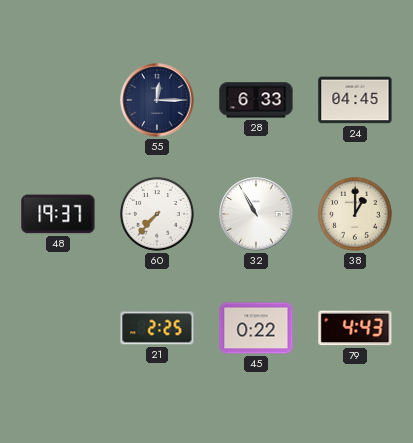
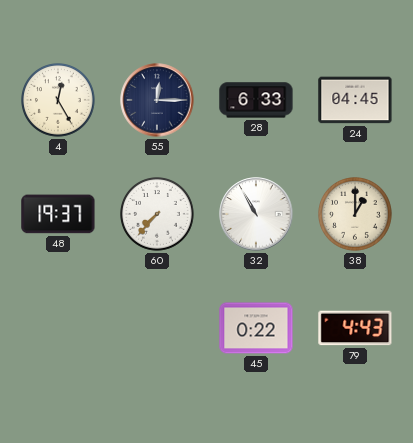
4: none -> 12:25 (59, 101)
21: 2:25 -> none (157, 328)
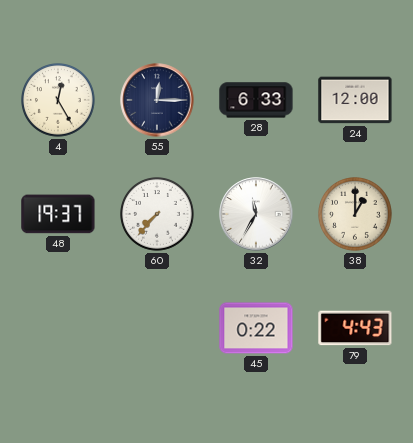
24: 04:45 -> 12:00 (355, 100)
32: 10:55 -> 11:35 (256, 214)
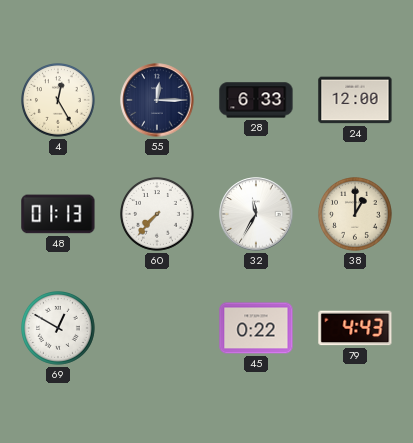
48: 19:37 -> 01:13 (58, 214)
69: none -> 12:50 (59, 329)
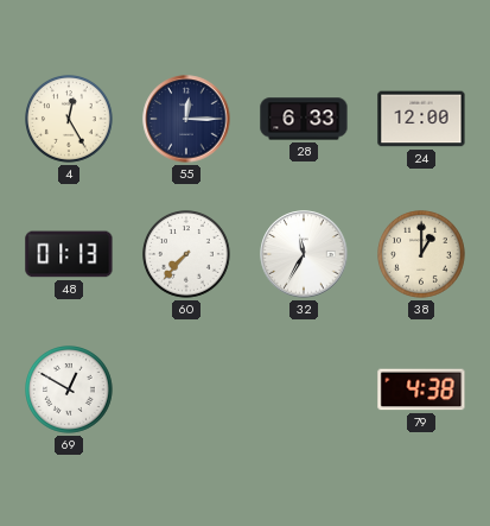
45: 0:22 -> none (256, 328)
79: 4:43 -> 4:38 (421, 389)
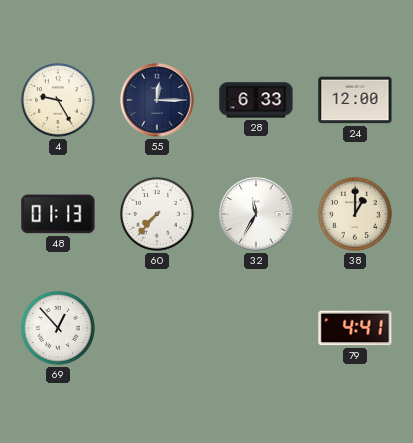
4: 12:25 -> 9:25 (59, 101)
69: 12:50 -> 12:53 (59, 329)
79: 4:38 -> 4:41 (355, 328)
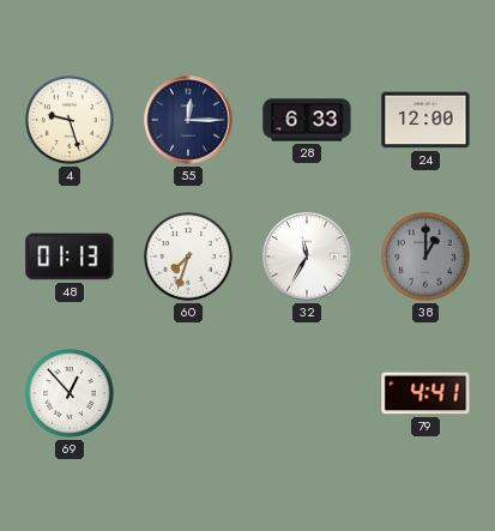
4: 9:25 -> 9:27 (71, 121)
60: 7:37 -> 7:33 (189, 258)
38 dial: cream -> grey (427, 258)
